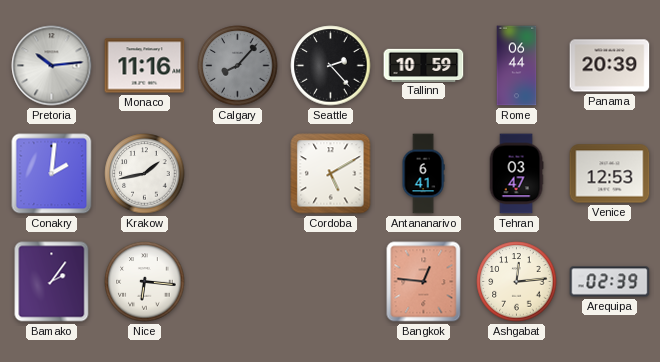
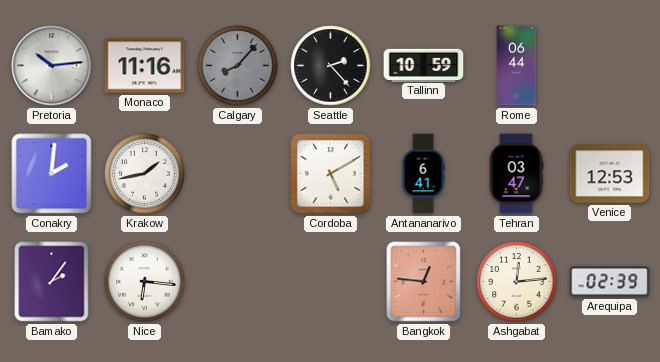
Panama: 20:39 -> none (610, 66)
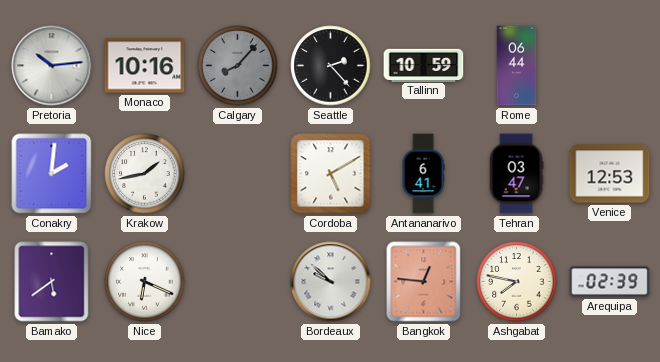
Monaco: 11:16 -> 10:16 (145, 66)
Bamako: 2:06 -> 5:39 (52, 282)
Nice: 6:16 -> 6:19 (145, 282)
Bordeaux: none -> 9:52 (331, 282)
Ashgabat: 12:14 -> 7:47 (517, 282)
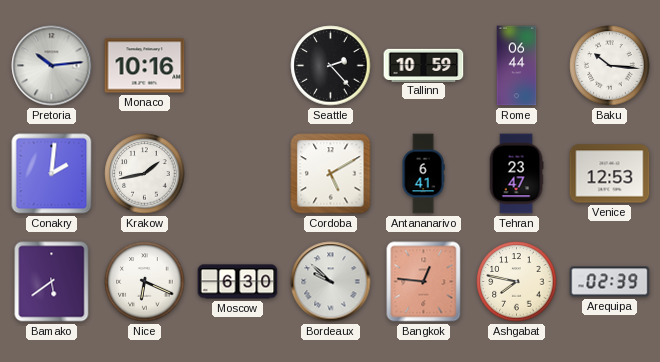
Calgary: 8:07 -> none (238, 66)
Baku: none -> 10:16 (610, 66)
Tehran: 03:47 -> 23:47 (516, 174)
Moscow: none -> 6:30 (238, 282)
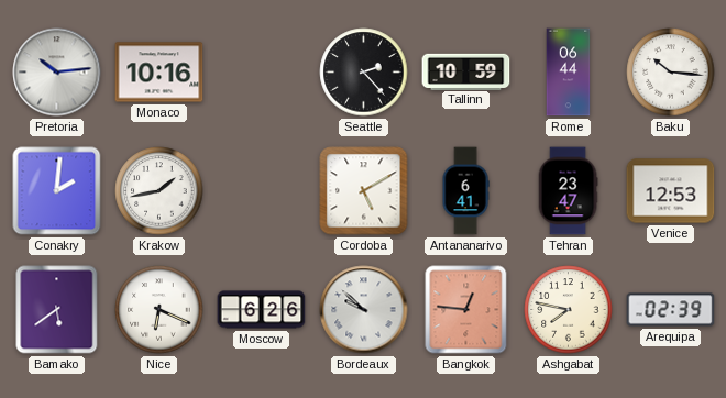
Moscow: 6:30 -> 6:26 (262, 310)
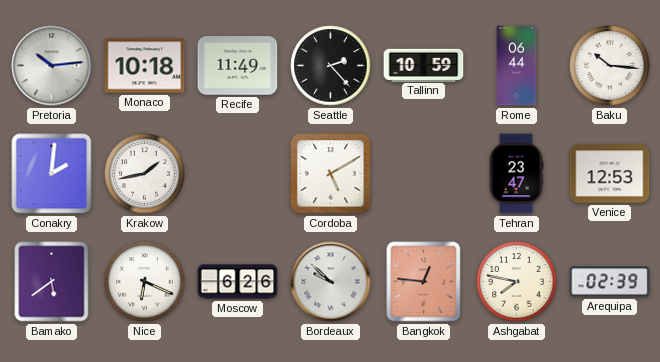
Monaco: 10:16 -> 10:18 (145, 66)
Recife: none -> 11:49 (238, 66)
Antananarivo: 6:41 -> none (465, 191)
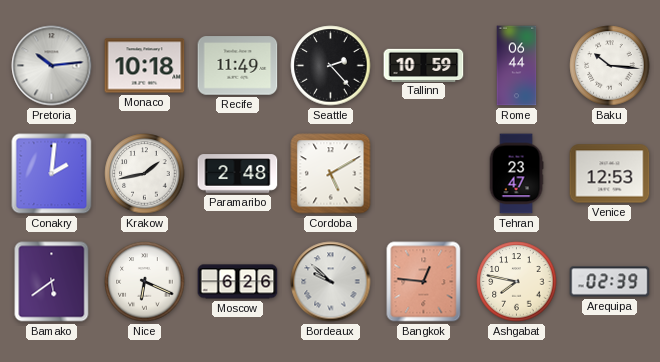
Paramaribo: none -> 2:48 (238, 174)
